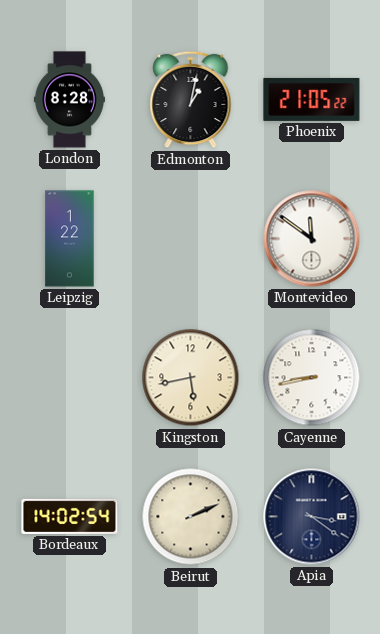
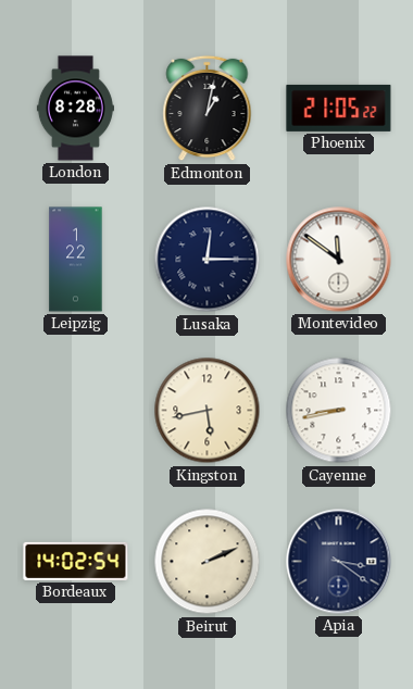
Lusaka: none -> 12:15 (208, 260)
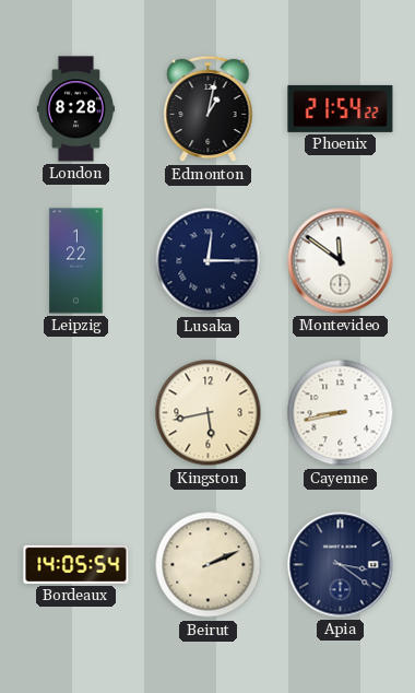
Phoenix: 21:05 -> 21:54 (341, 108)
Bordeaux: 14:02 -> 14:05 (76, 564)
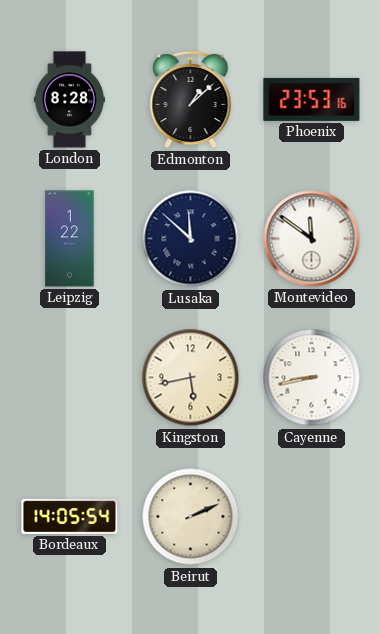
Edmonton: 1:02 -> 1:08 (191, 100)
Phoenix: 21:54 -> 23:53 (312, 99)
Lusaka: 12:15 -> 11:52 (191, 239)
Apia: 3:21 -> none (341, 565)
